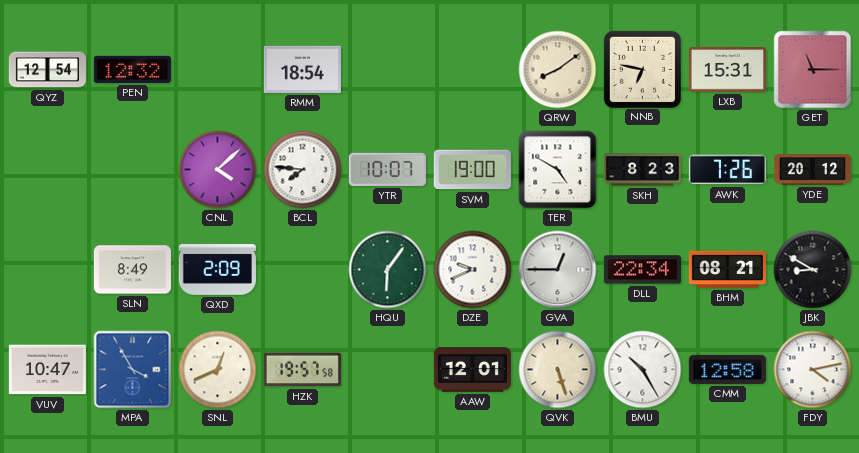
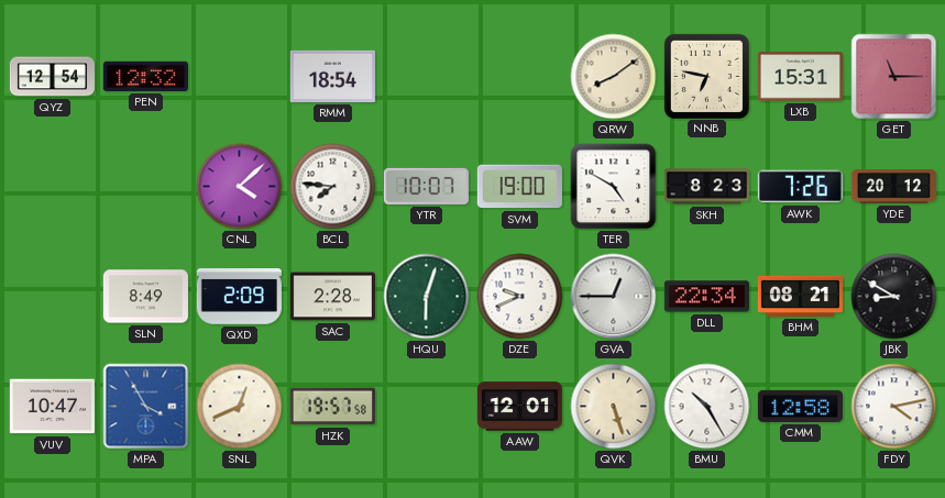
SAC: none -> 2:28 (332, 297)
HQU: 6:06 -> 6:03 (427, 297)
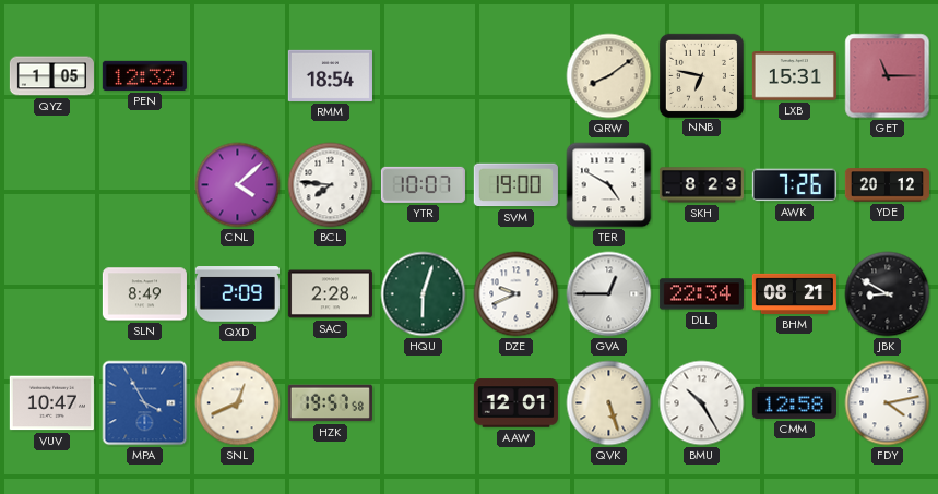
QYZ: 12:54 -> 1:05 (51, 76)
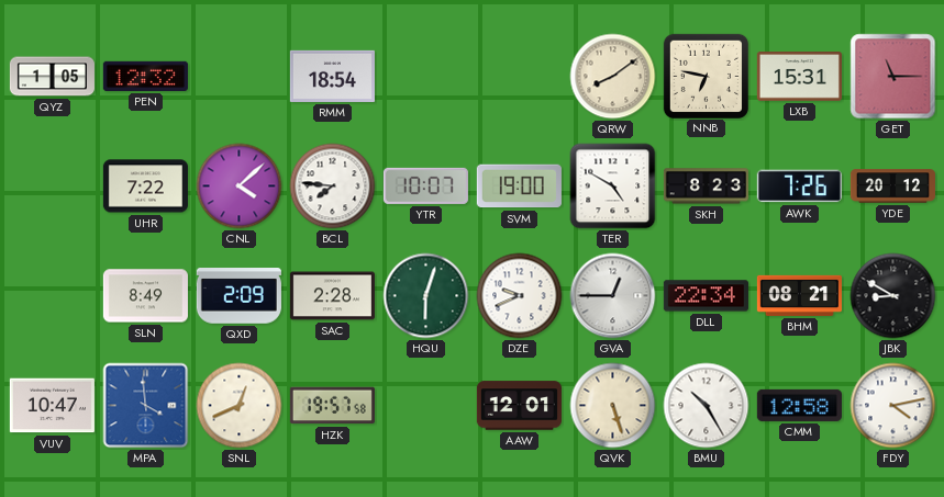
UHR: none -> 7:22 (145, 187)
MPA: 3:55 -> 3:59 (146, 406)
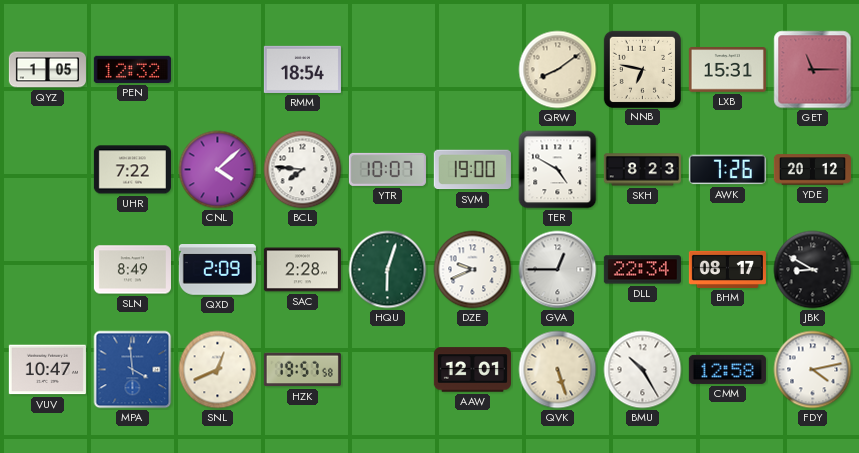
BHM: 08:21 -> 08:17 (727, 269)
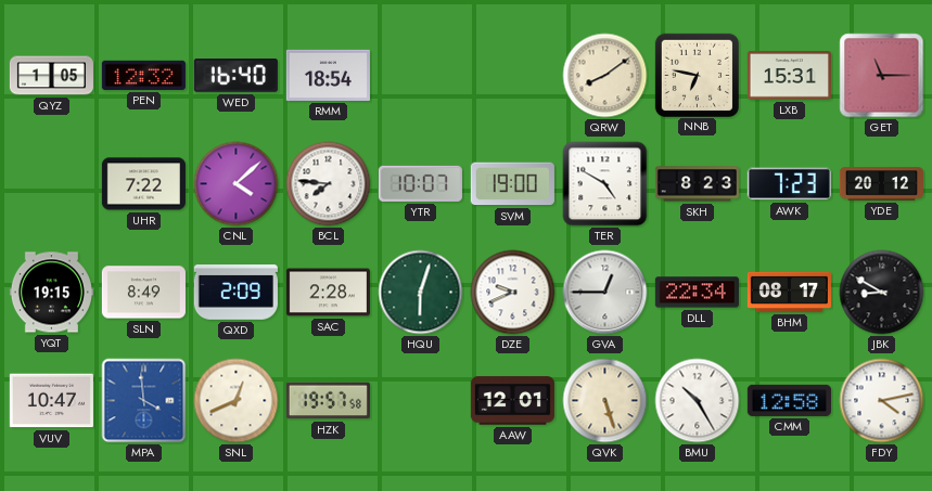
WED: none -> 16:40 (235, 76)
AWK: 7:26 -> 7:23 (789, 184)
YQT: none -> 19:15 (51, 293)
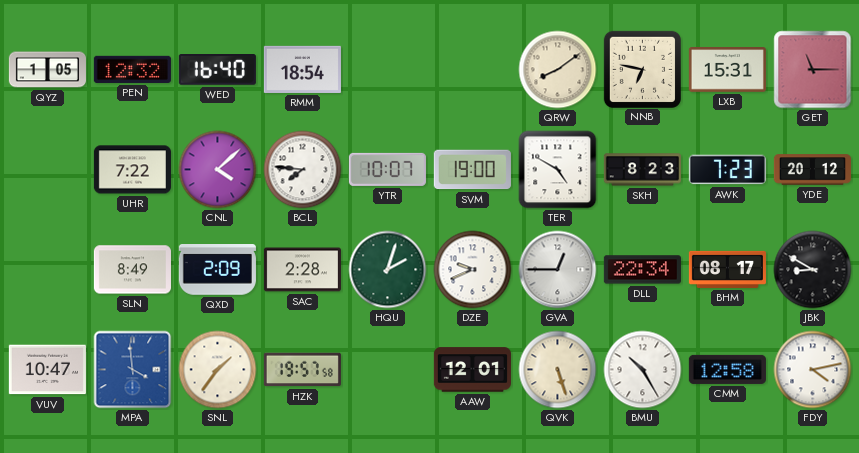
YQT: 19:15 -> none (51, 293)
HQU: 6:03 -> 2:03 (388, 270)
SNL: 12:41 -> 1:36 (218, 370)
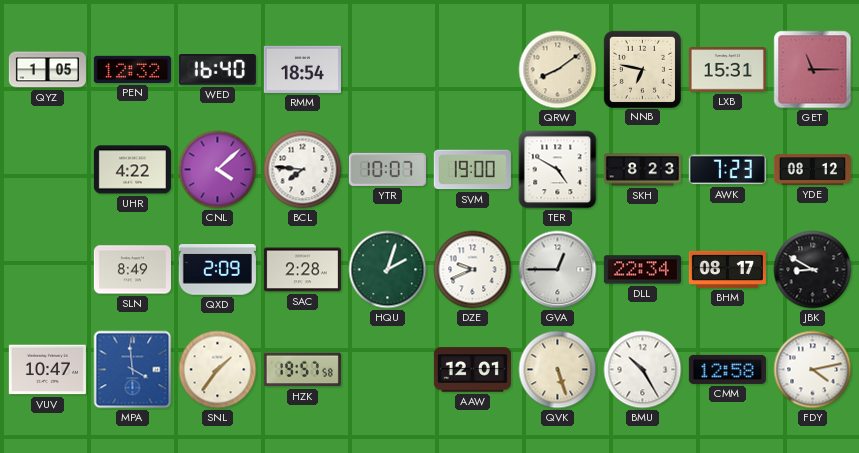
UHR: 7:22 -> 4:22 (132, 170)
YDE: 20:12 -> 08:12 (812, 170)
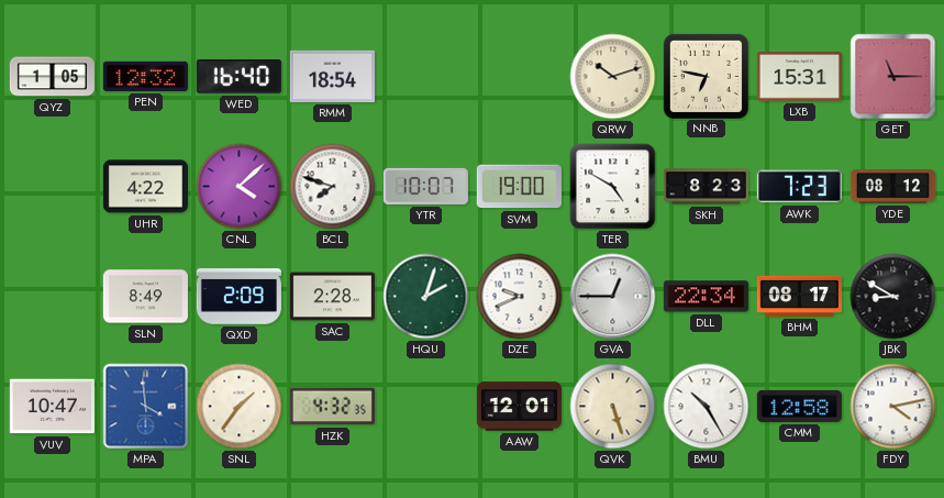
QRW: 8:09 -> 10:12 (613, 77)
BCL: 7:46 -> 7:48 (333, 187)
HZK: 19:57 -> 4:32 (332, 407)
